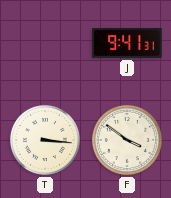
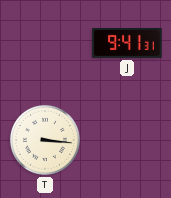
F: 3:51 -> none (127, 140)
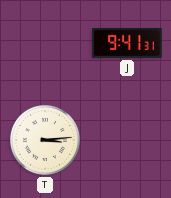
T: 3:16 -> 3:14 (45, 140)
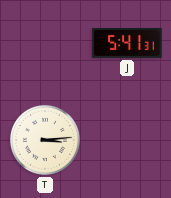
J: 9:41 -> 5:41 (127, 44)
